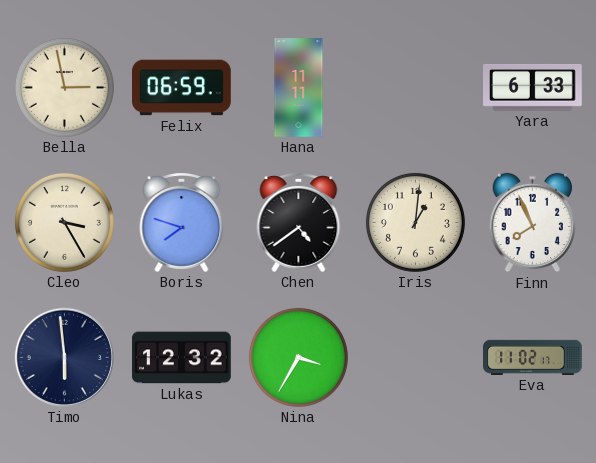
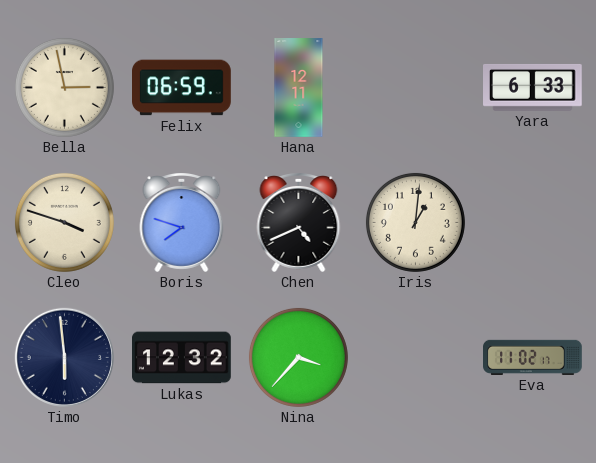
Hana: 11:11 -> 12:11 (299, 88)
Cleo: 3:25 -> 3:48 (64, 222)
Chen: 4:39 -> 4:41 (299, 223)
Finn: 7:56 -> none (532, 223)
Nina: 3:35 -> 3:37 (298, 357)
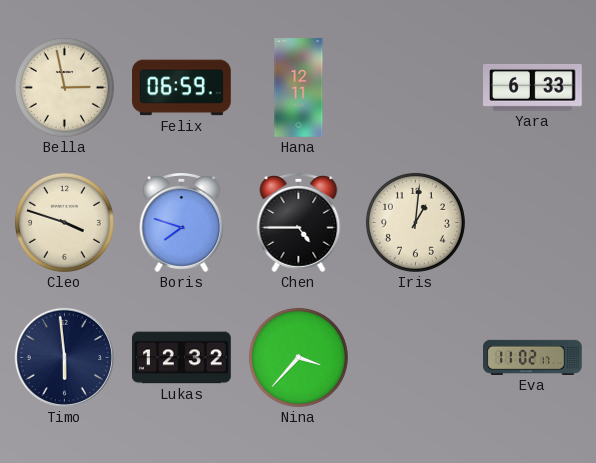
Chen: 4:41 -> 4:45 (299, 223)
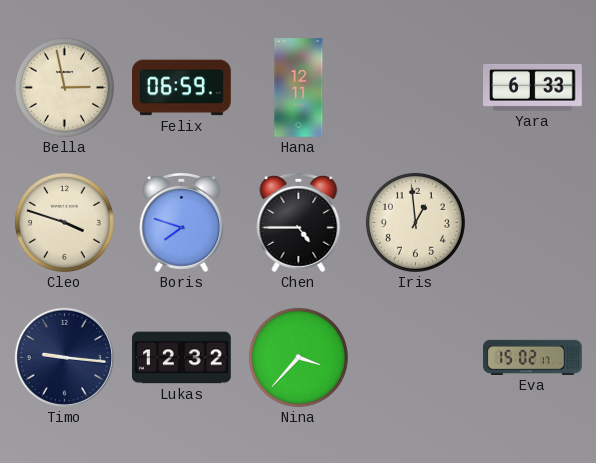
Iris: 1:01 -> 12:59 (415, 222)
Timo: 5:59 -> 9:16 (64, 357)
Eva: 11:02 -> 15:02 (533, 357)
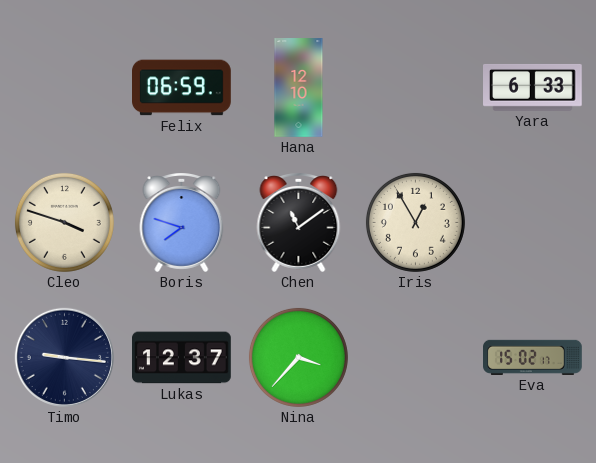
Bella: 2:58 -> none (64, 87)
Hana: 12:11 -> 12:10 (299, 88)
Chen: 4:45 -> 11:09 (299, 223)
Iris: 12:59 -> 12:55 (415, 222)
Lukas: 12:32 -> 12:37 (182, 358)
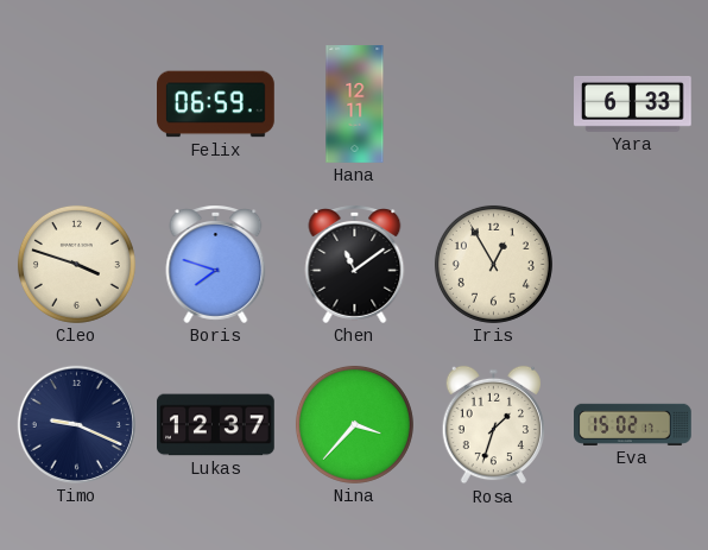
Hana: 12:10 -> 12:11 (355, 105)
Timo: 9:16 -> 9:19 (76, 424)
Rosa: none -> 1:33 (493, 425)
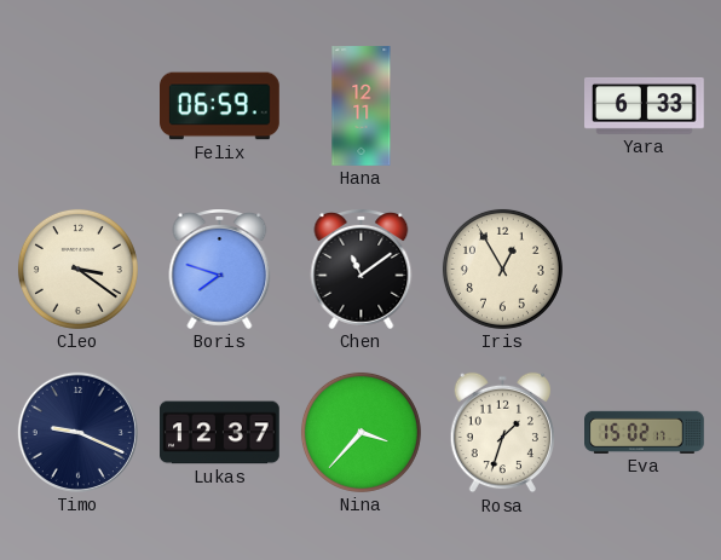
Cleo: 3:48 -> 3:21 (77, 269)
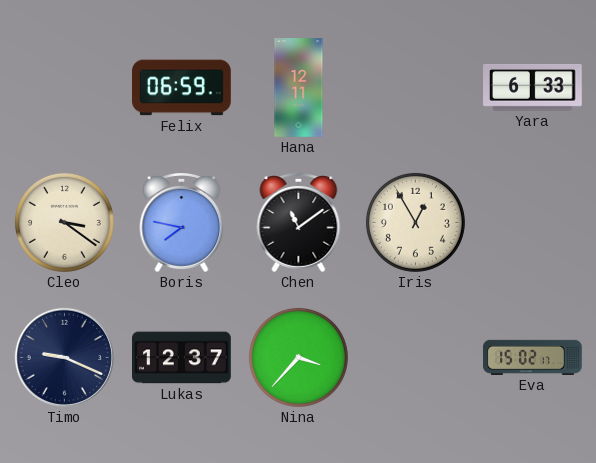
Boris: 7:48 -> 7:47 (182, 223)
Rosa: 1:33 -> none (502, 433)
